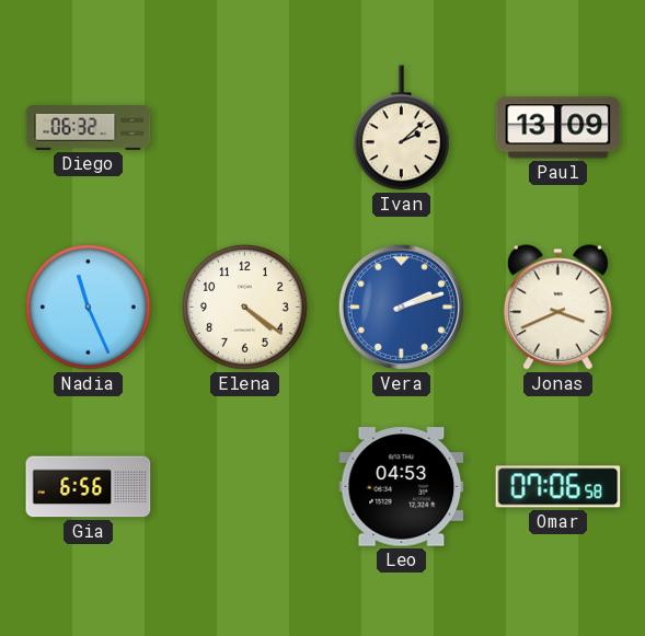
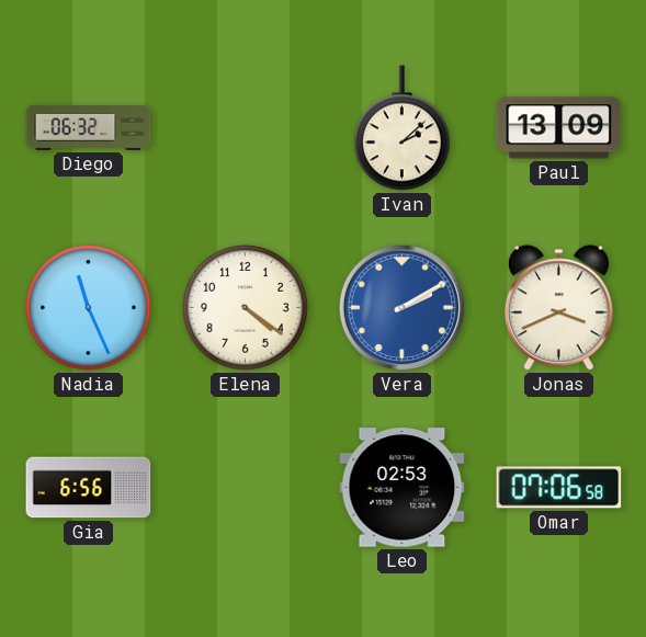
Vera: 2:12 -> 2:10 (401, 307)
Leo: 04:53 -> 02:53 (403, 488)
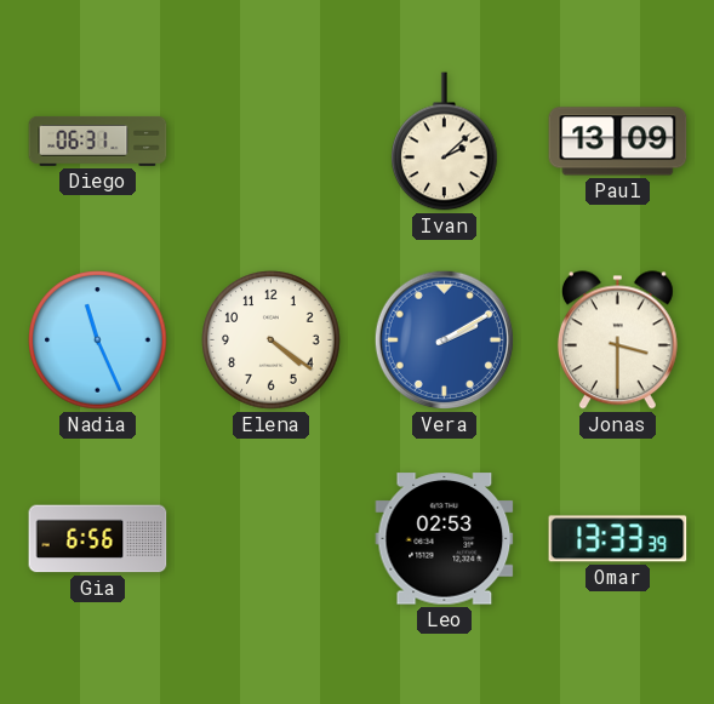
Diego: 06:32 -> 06:31 (98, 141)
Jonas: 3:41 -> 3:30 (617, 340)
Omar: 07:06 -> 13:33 (618, 539)
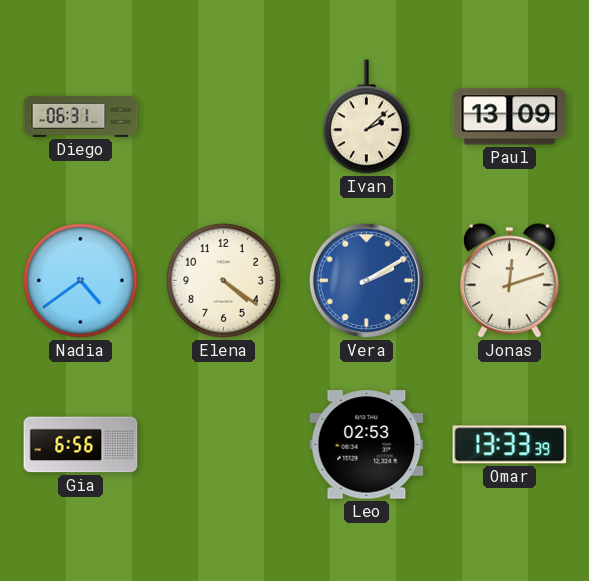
Nadia: 11:26 -> 4:39 (81, 281)
Jonas: 3:30 -> 12:12 (509, 281)
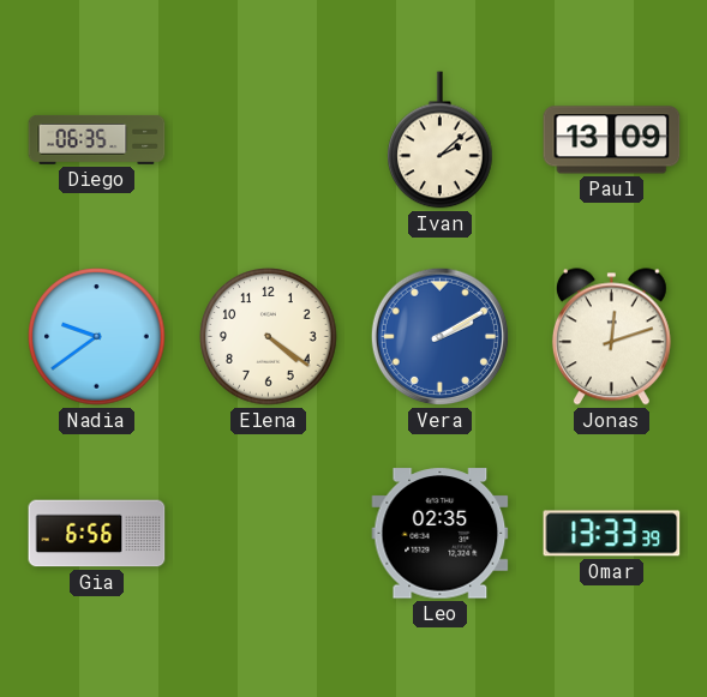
Diego: 06:31 -> 06:35 (97, 139)
Nadia: 4:39 -> 9:39 (97, 337)
Leo: 02:53 -> 02:35 (441, 534)
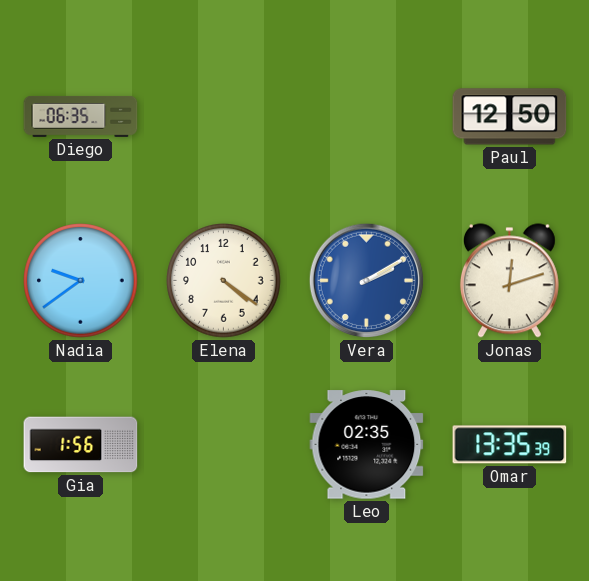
Ivan: 2:08 -> none (441, 140)
Paul: 13:09 -> 12:50 (510, 117)
Gia: 6:56 -> 1:56 (81, 445)
Omar: 13:33 -> 13:35 (510, 445)
